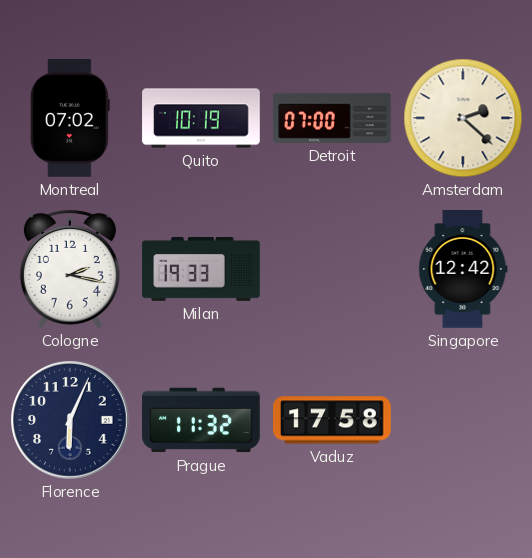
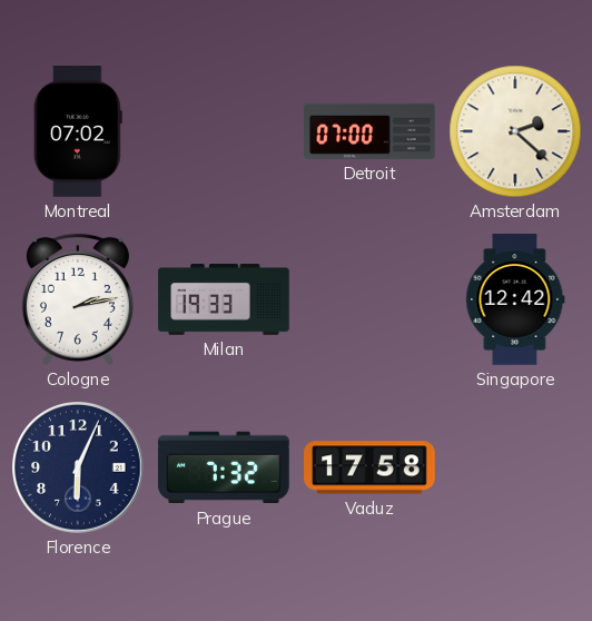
Quito: 10:19 -> none (201, 118)
Cologne: 2:17 -> 2:13 (78, 299)
Prague: 11:32 -> 7:32 (225, 467)
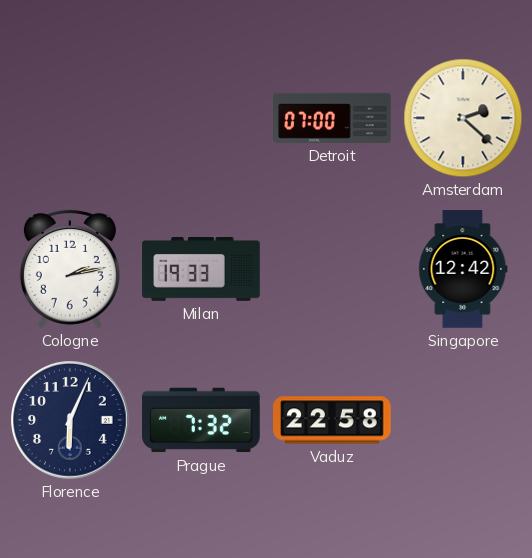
Montreal: 07:02 -> none (78, 131)
Vaduz: 17:58 -> 22:58 (332, 420)
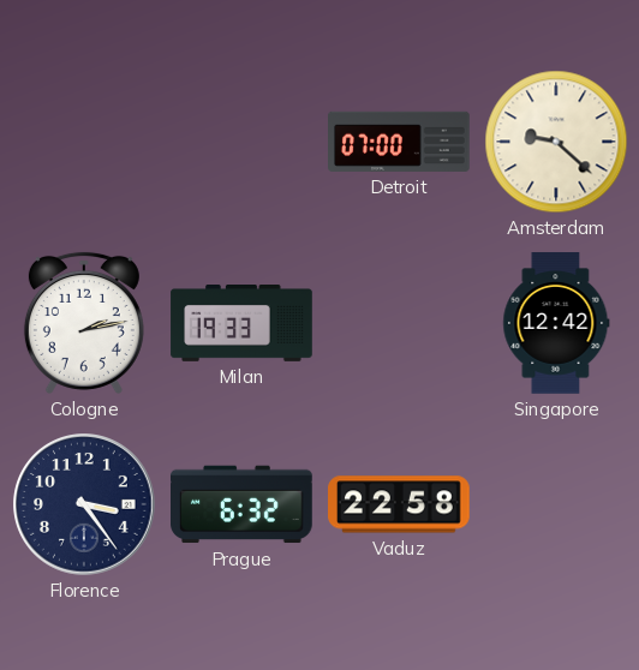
Amsterdam: 2:22 -> 9:22 (556, 142)
Florence: 6:04 -> 3:24 (85, 506)
Prague: 7:32 -> 6:32 (243, 504)
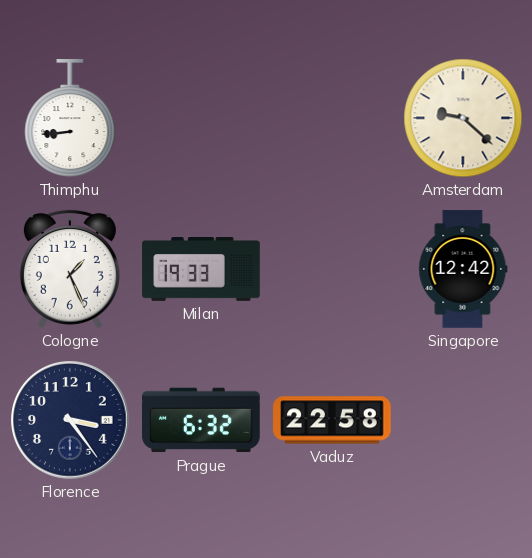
Thimphu: none -> 8:44 (70, 119)
Detroit: 07:00 -> none (399, 142)
Cologne: 2:13 -> 1:26 (70, 269)
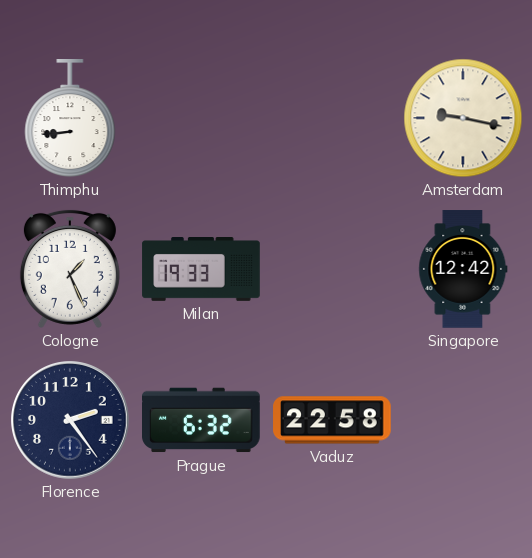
Amsterdam: 9:22 -> 9:17 (463, 118)
Florence: 3:24 -> 2:24 (71, 421)
